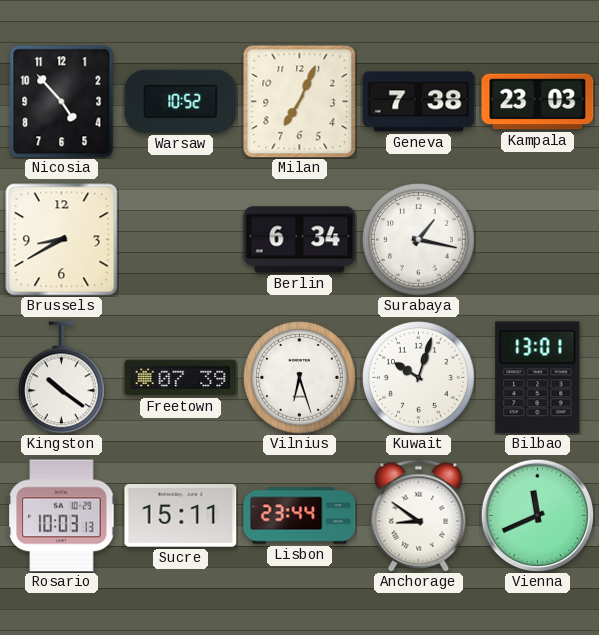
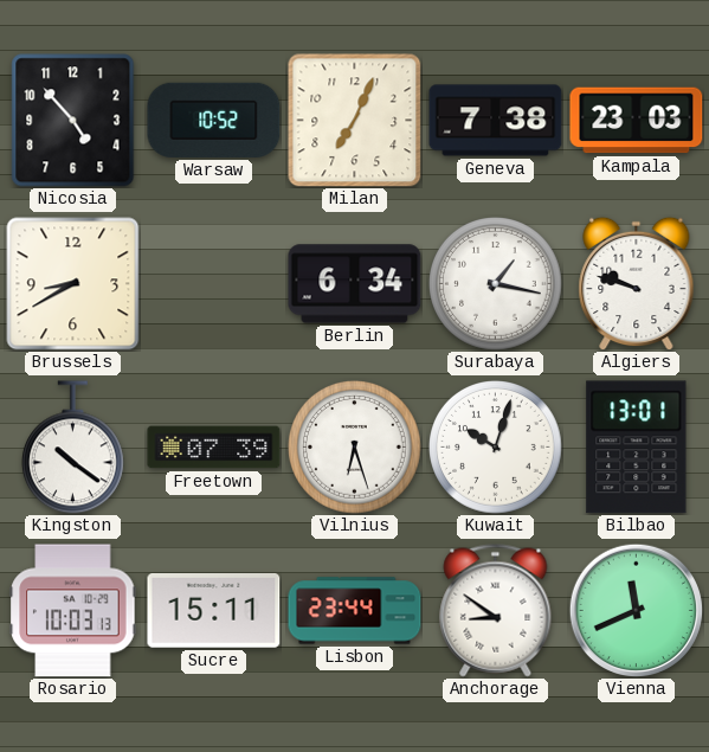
Algiers: none -> 9:48 (637, 283)
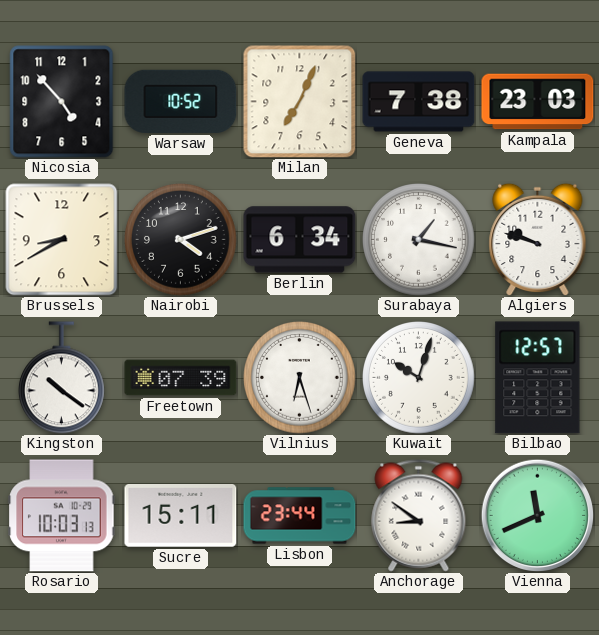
Nairobi: none -> 4:12 (181, 240)
Bilbao: 13:01 -> 12:57 (538, 378)
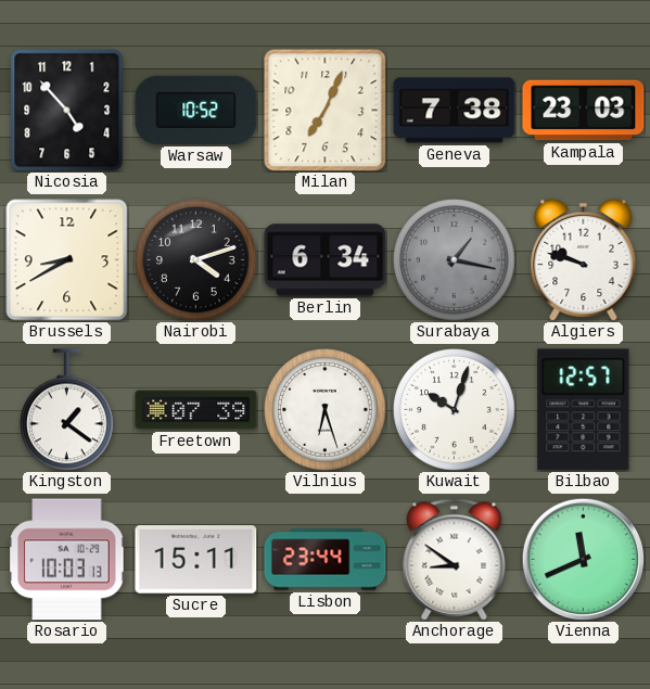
Surabaya dial: white -> grey (455, 260)
Kingston: 10:21 -> 1:21 (67, 410)
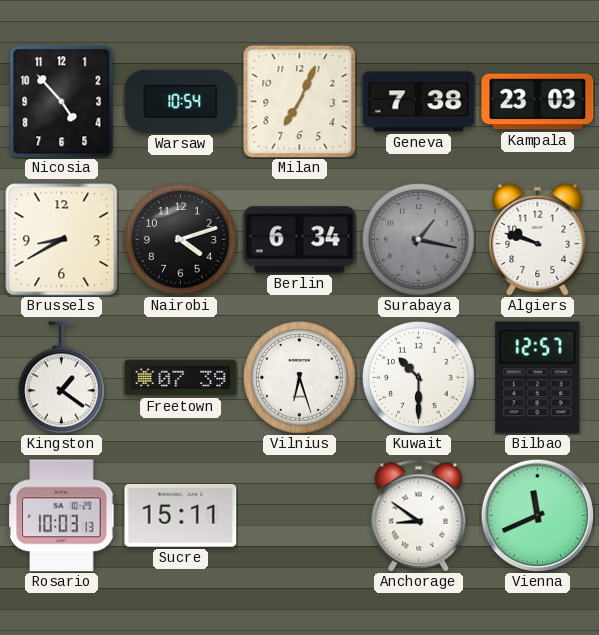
Warsaw: 10:52 -> 10:54 (181, 101)
Kuwait: 10:03 -> 10:30 (419, 378)
Lisbon: 23:44 -> none (326, 560)
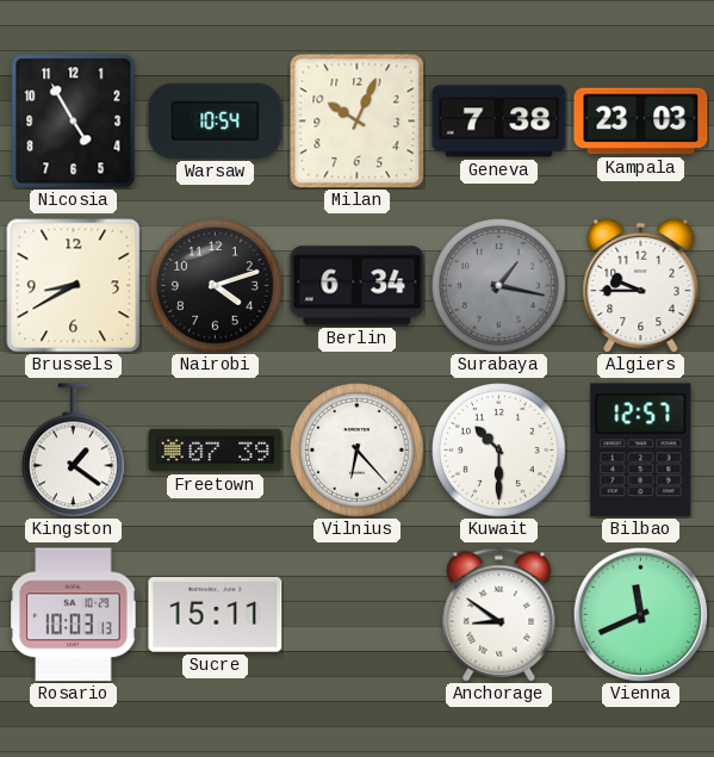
Nicosia: 4:53 -> 4:55 (74, 122)
Milan: 7:04 -> 10:04 (358, 122)
Algiers: 9:48 -> 9:45 (641, 285)
Vilnius: 6:27 -> 6:23 (358, 451)
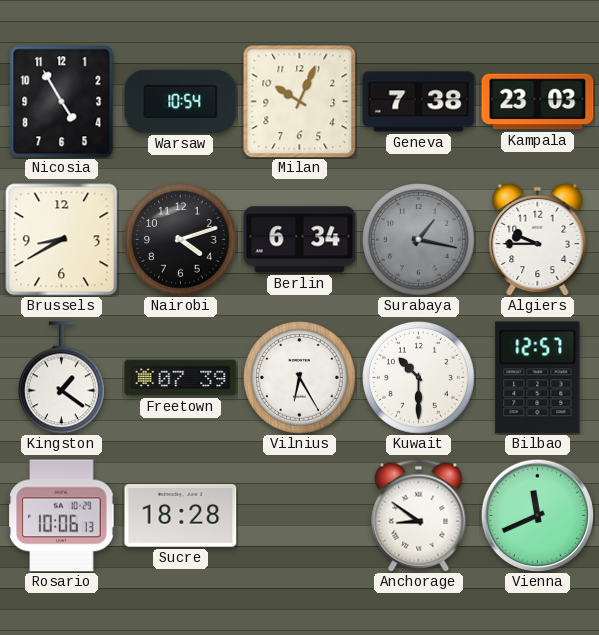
Vilnius: 6:23 -> 6:25 (300, 378)
Rosario: 10:03 -> 10:06 (62, 516)
Sucre: 15:11 -> 18:28 (181, 516)
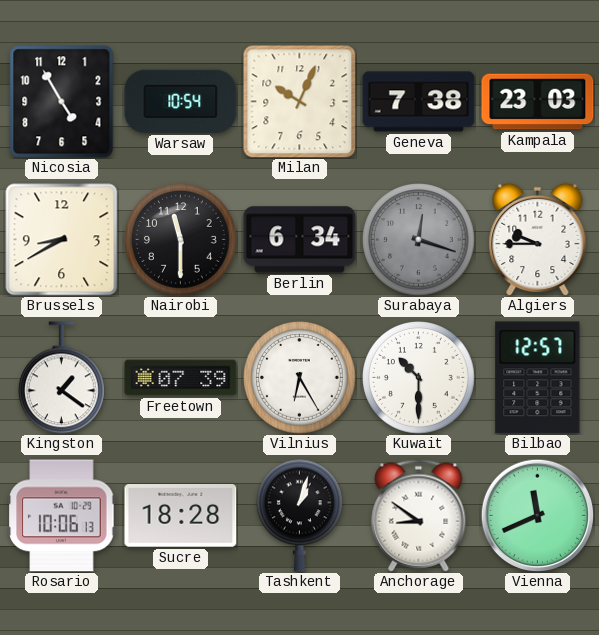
Nairobi: 4:12 -> 11:30 (181, 240)
Surabaya: 1:17 -> 12:18 (419, 240)
Tashkent: none -> 1:03 (300, 515)
